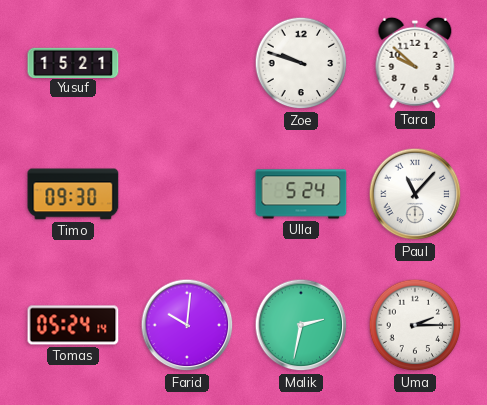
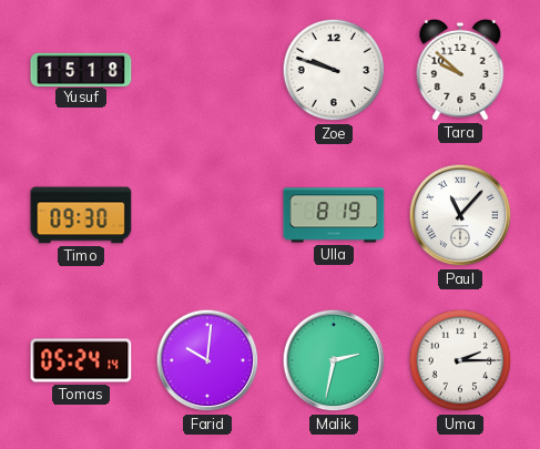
Yusuf: 15:21 -> 15:18 (81, 69)
Ulla: 5:24 -> 8:19 (334, 215)
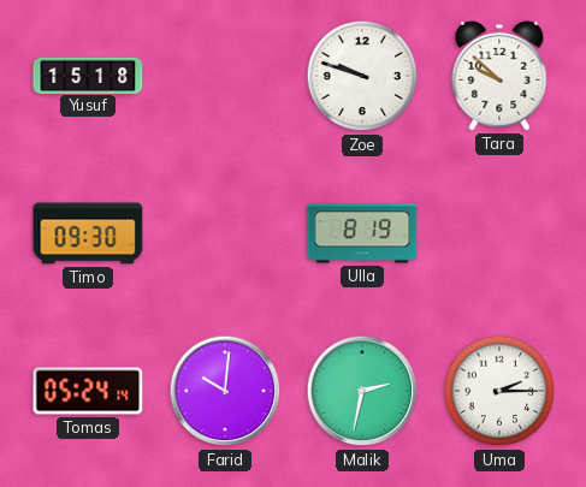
Paul: 11:07 -> none (460, 215)
